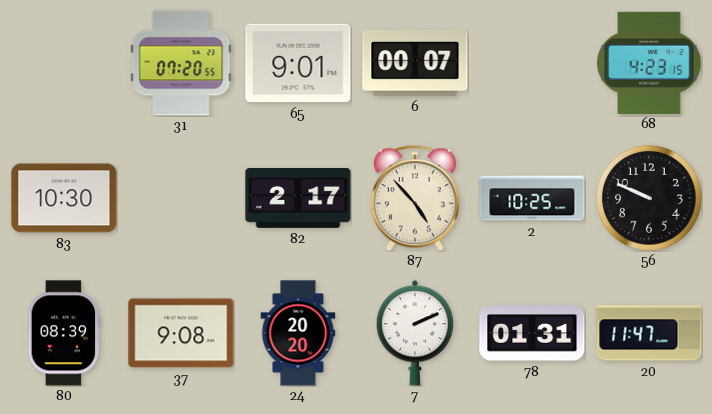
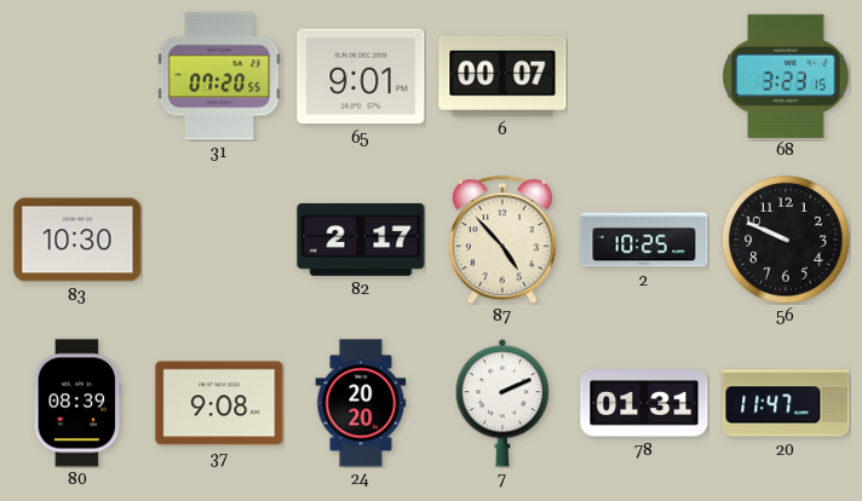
68: 4:23 -> 3:23 (786, 75)
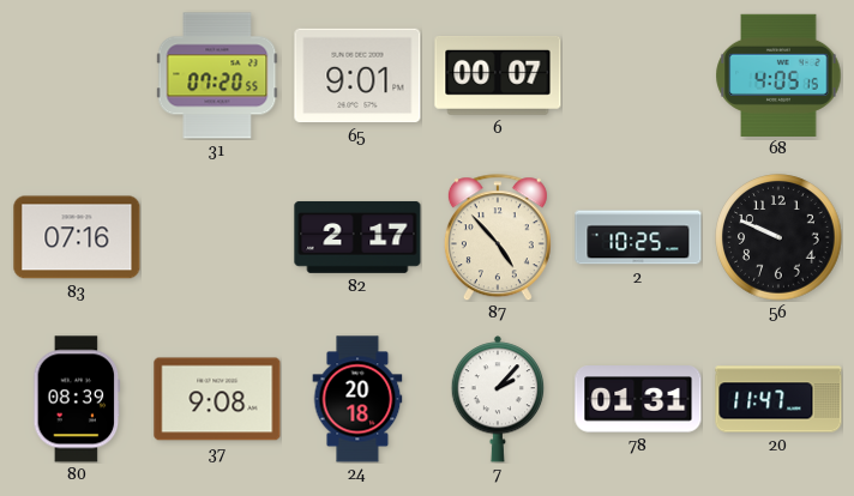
68: 3:23 -> 4:05 (778, 74)
83: 10:30 -> 07:16 (77, 237)
24: 20:20 -> 20:18 (357, 399)
7: 2:11 -> 2:07 (498, 399)
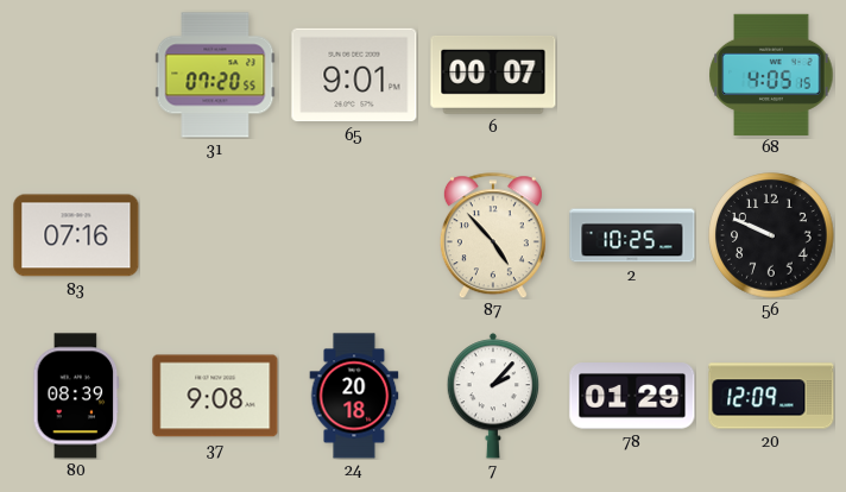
82: 2:17 -> none (357, 237)
78: 01:31 -> 01:29 (632, 396)
20: 11:47 -> 12:09 (771, 396)
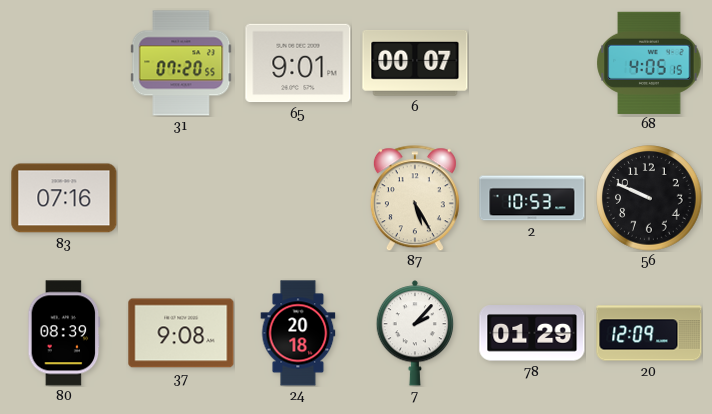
87: 4:53 -> 5:25 (415, 198)
2: 10:25 -> 10:53 (532, 198)
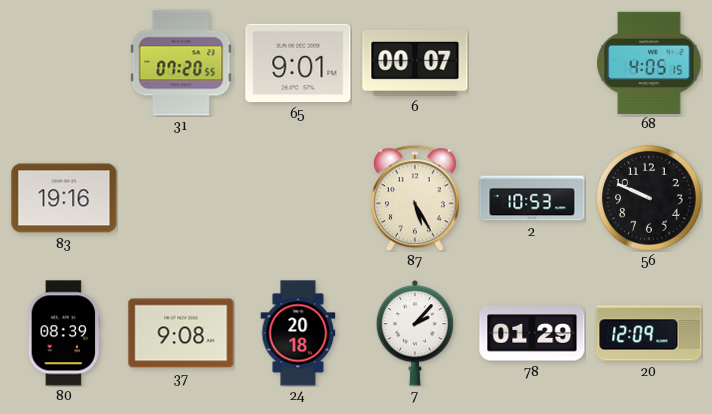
83: 07:16 -> 19:16 (64, 198)
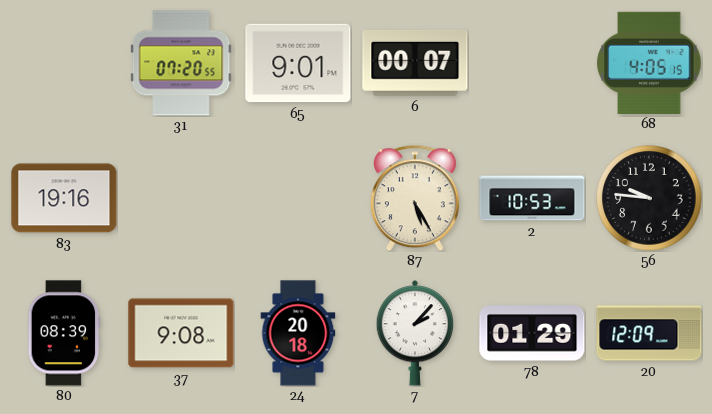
56: 9:49 -> 9:46 (649, 198)
